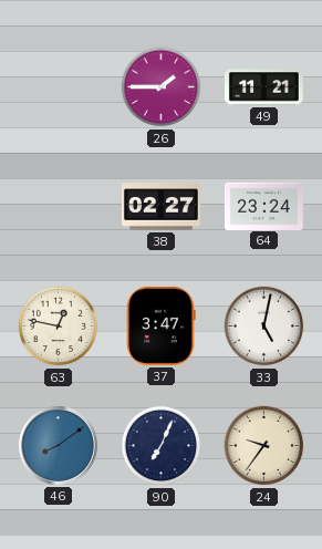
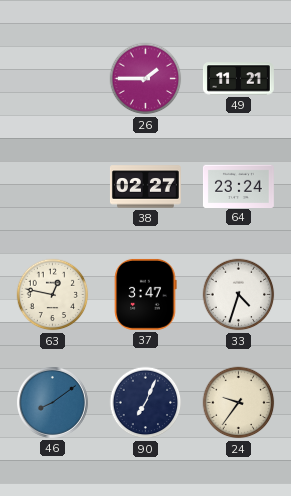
33: 5:02 -> 4:33 (239, 295)
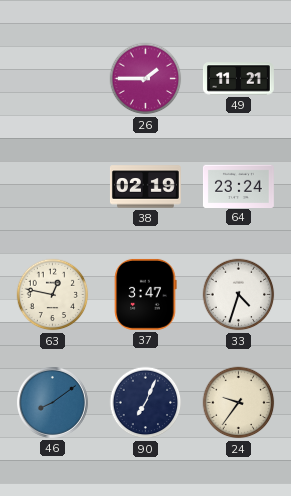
38: 02:27 -> 02:19 (145, 187)
